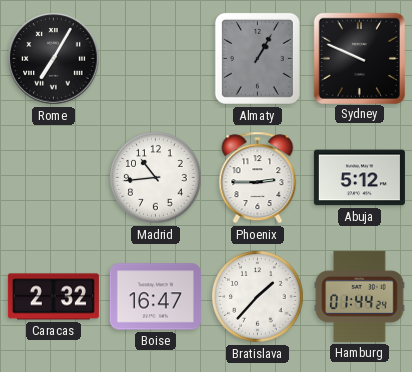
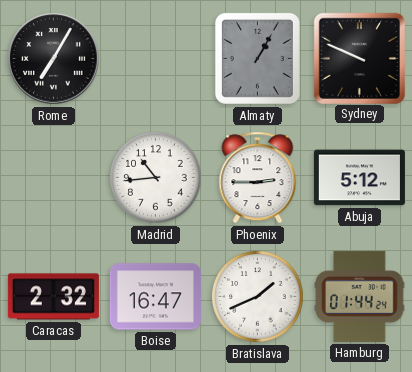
Bratislava: 1:37 -> 1:41 (258, 297)
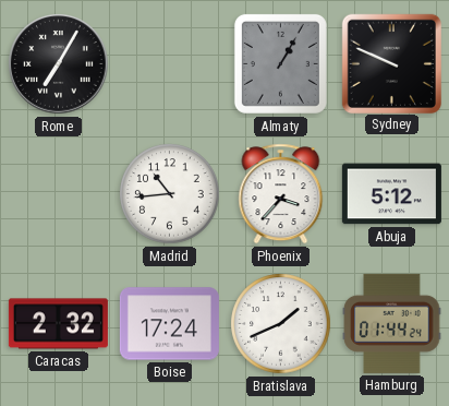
Phoenix: 2:45 -> 3:37 (281, 194)
Boise: 16:47 -> 17:24 (169, 324)
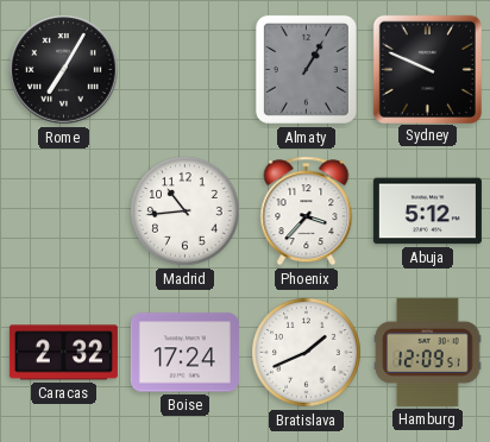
Hamburg: 01:44 -> 12:09 (428, 352)
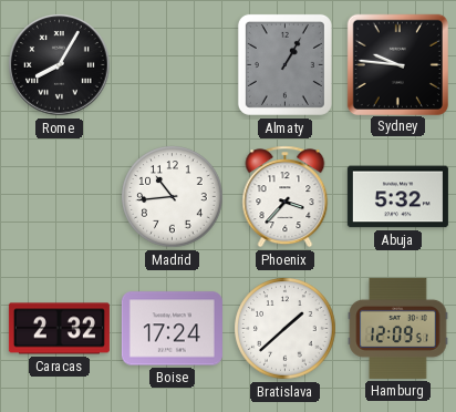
Rome: 7:05 -> 8:05 (60, 65)
Sydney: 9:49 -> 9:46 (397, 64)
Abuja: 5:12 -> 5:32 (397, 197)
Bratislava: 1:41 -> 1:38 (286, 329)
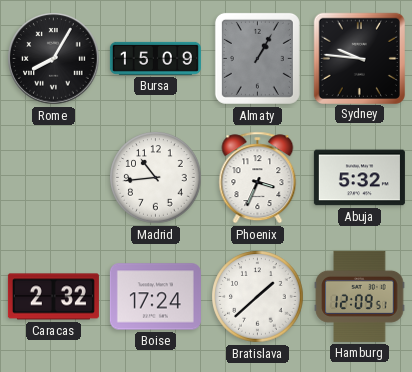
Bursa: none -> 15:09 (155, 58)
Phoenix: 3:37 -> 3:34 (258, 178)
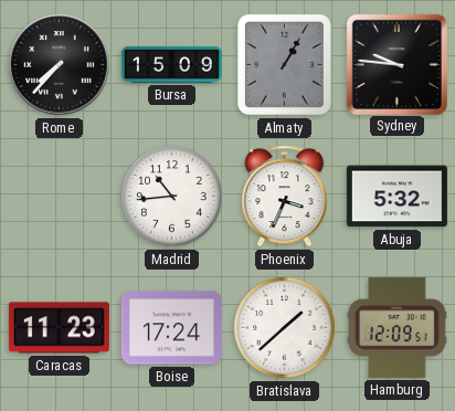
Rome: 8:05 -> 7:37 (60, 65)
Caracas: 2:32 -> 11:23 (59, 328)
